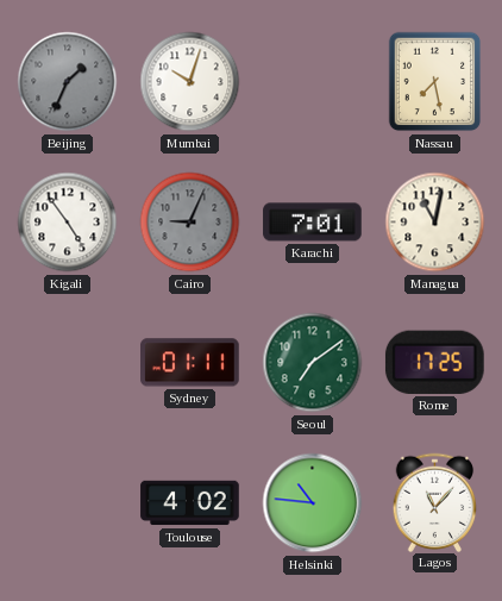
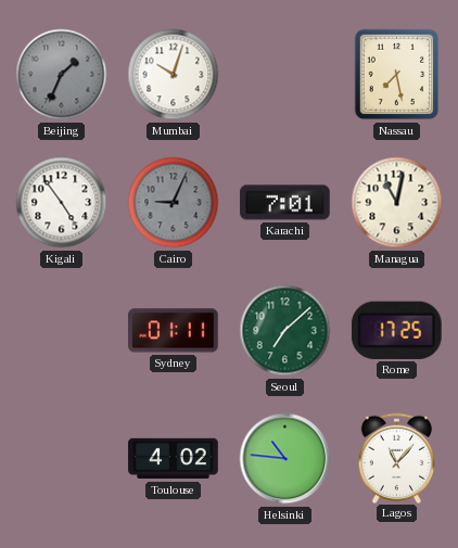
Seoul: 7:09 -> 7:08 (285, 331)
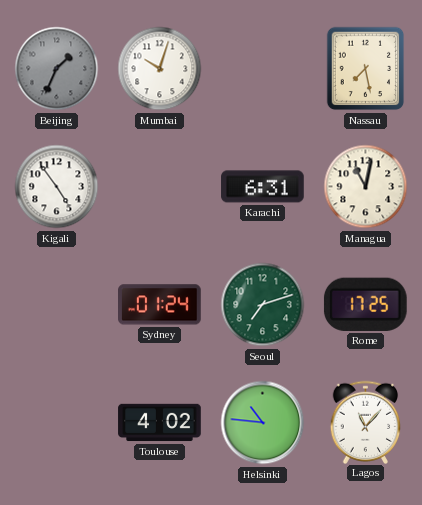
Cairo: 9:04 -> none (174, 203)
Karachi: 7:01 -> 6:31 (263, 187)
Sydney: 01:11 -> 01:24 (160, 305)
Seoul: 7:08 -> 7:12 (263, 305)
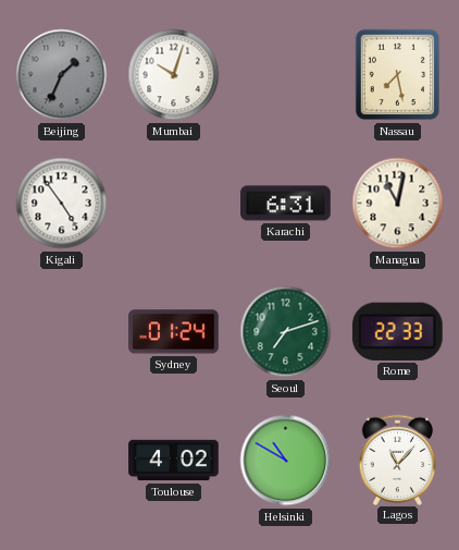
Rome: 17:25 -> 22:33 (397, 331)
Helsinki: 10:46 -> 10:50 (286, 461)
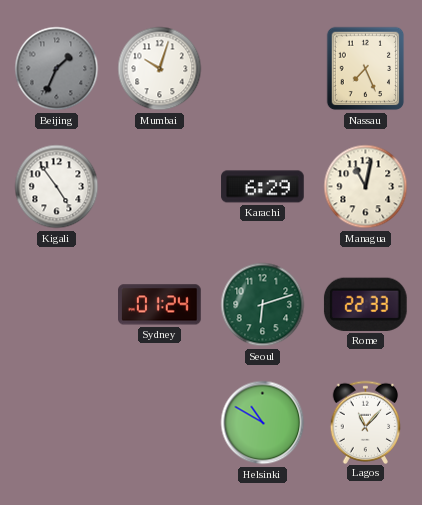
Nassau: 7:28 -> 7:26 (366, 69)
Karachi: 6:31 -> 6:29 (263, 187)
Seoul: 7:12 -> 6:12 (263, 305)
Toulouse: 4:02 -> none (174, 461)
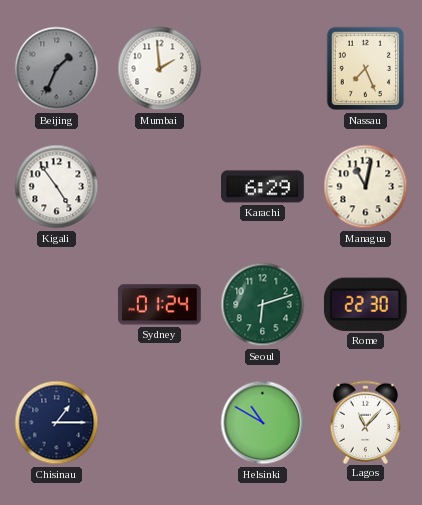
Mumbai: 10:03 -> 1:59 (160, 69)
Rome: 22:33 -> 22:30 (365, 304)
Chisinau: none -> 1:15 (57, 423)
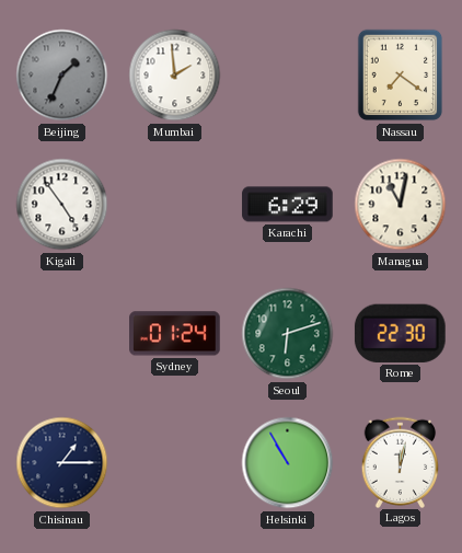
Nassau: 7:26 -> 7:21 (401, 76)
Helsinki: 10:50 -> 10:55 (288, 463)
Lagos: 11:07 -> 12:02 (401, 462)
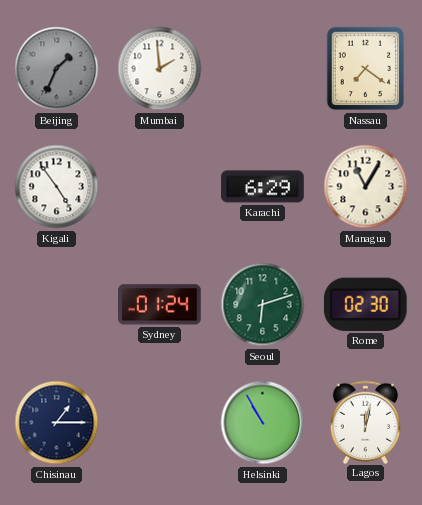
Managua: 11:02 -> 11:05 (366, 187)
Rome: 22:30 -> 02:30 (365, 304)
